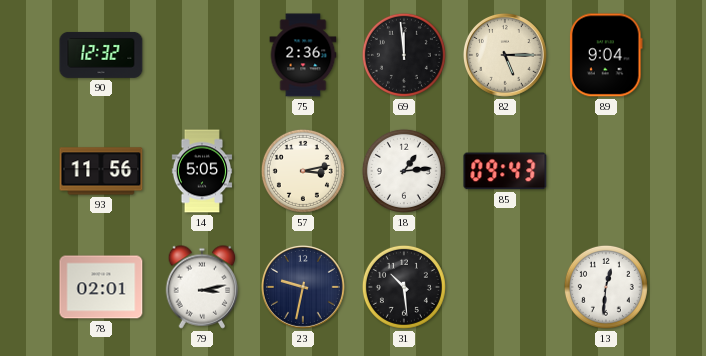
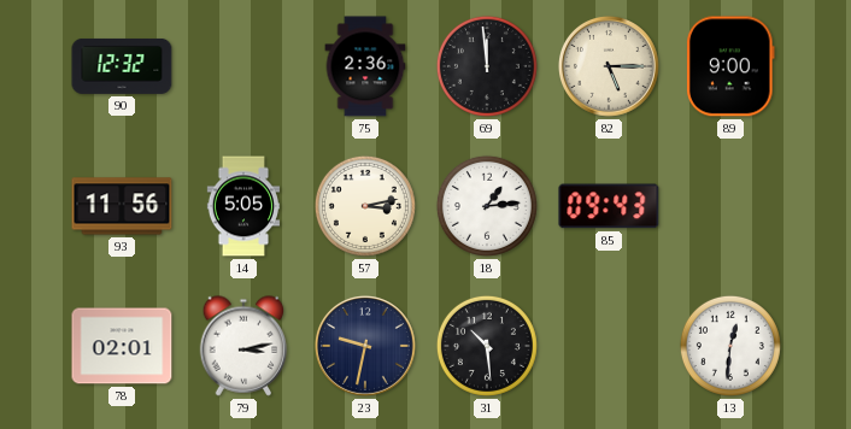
89: 9:04 -> 9:00 (732, 66)
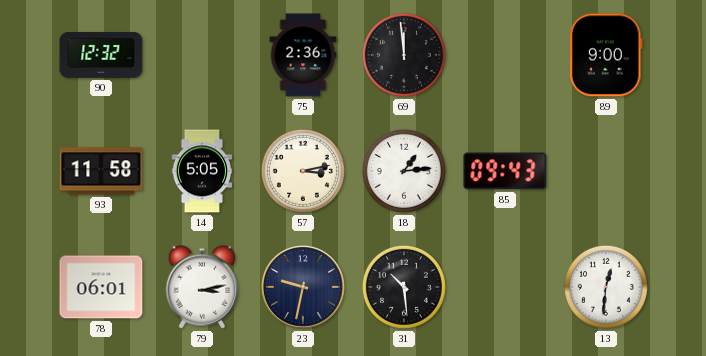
82: 5:15 -> none (609, 66)
93: 11:56 -> 11:58 (101, 171)
78: 02:01 -> 06:01 (101, 287)
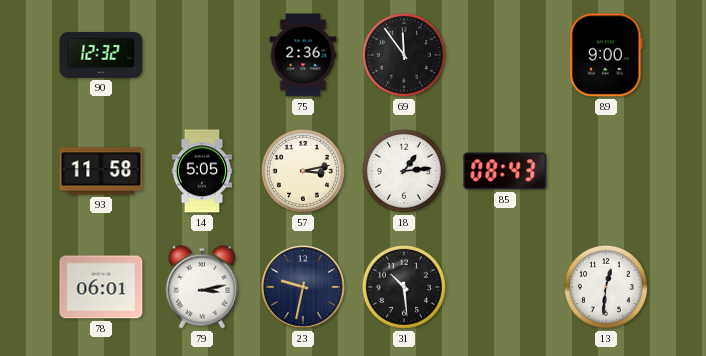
69: 11:59 -> 11:54 (404, 55)
85: 09:43 -> 08:43 (505, 171)
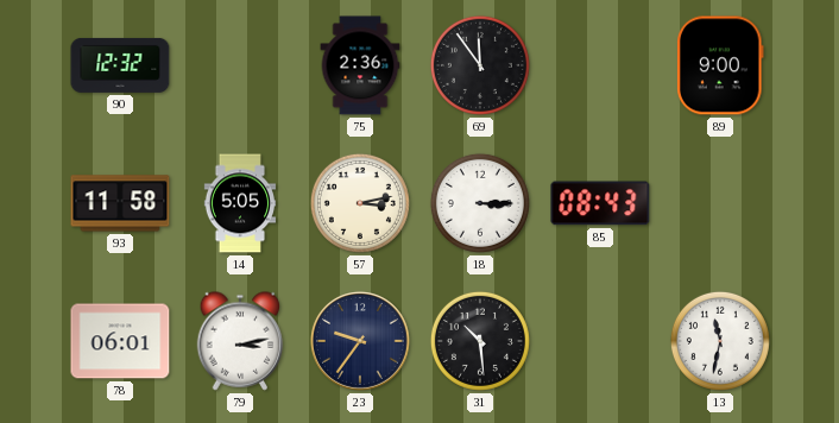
18: 1:14 -> 3:15 (480, 203)
23: 9:32 -> 9:36 (360, 341)
13: 12:31 -> 11:32 (720, 341)
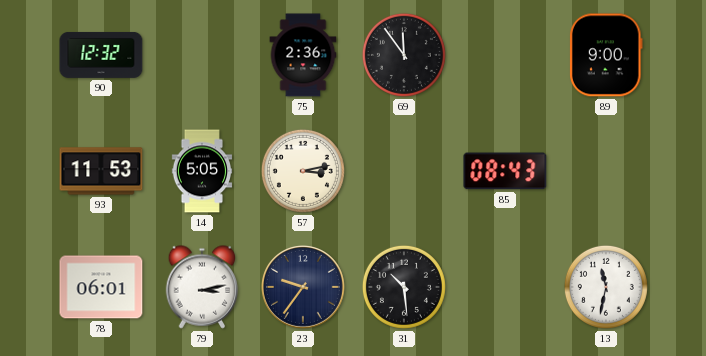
93: 11:58 -> 11:53 (101, 171)
18: 3:15 -> none (480, 203)
